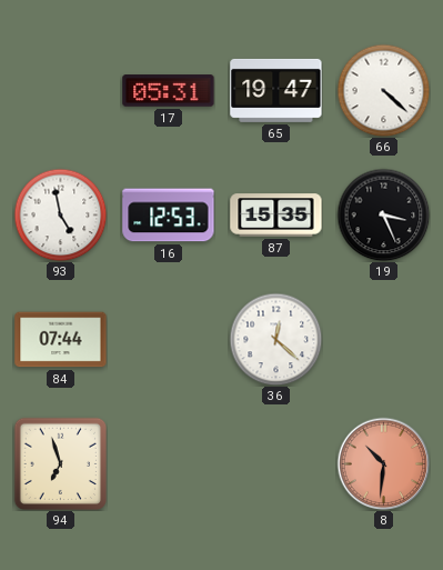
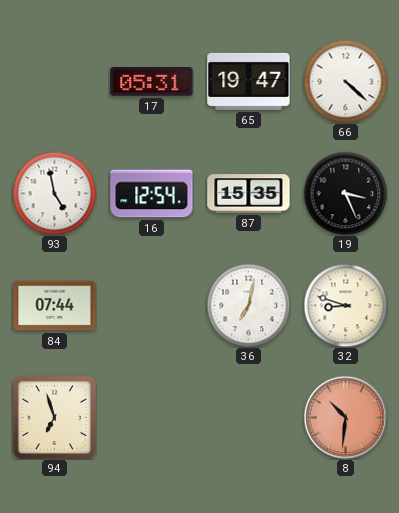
16: 12:53 -> 12:54 (152, 194)
36: 12:22 -> 7:02 (248, 305)
32: none -> 8:48 (345, 305)
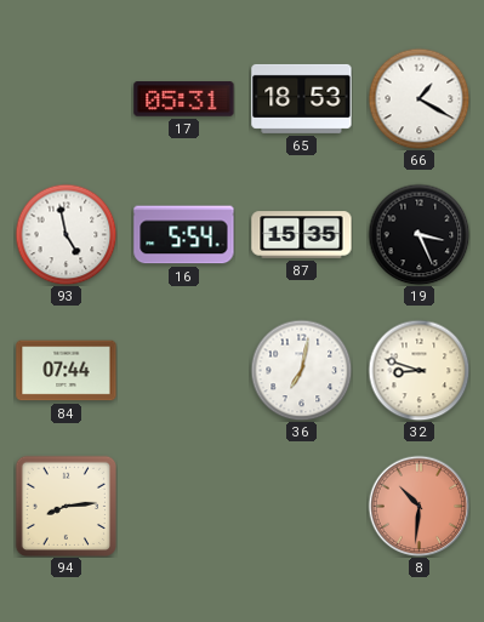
65: 19:47 -> 18:53 (302, 98)
66: 4:22 -> 1:20 (418, 98)
16: 12:54 -> 5:54 (184, 235)
94: 6:57 -> 8:14 (66, 506)
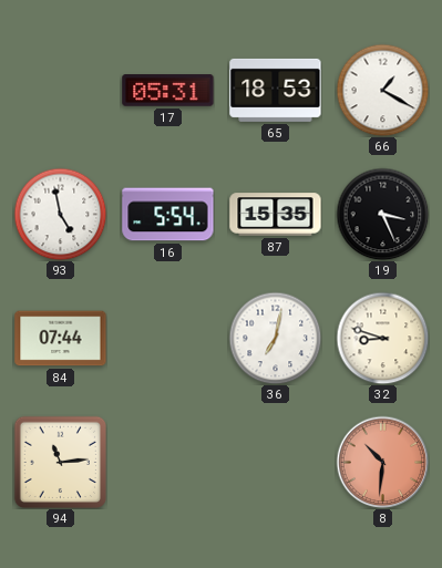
94: 8:14 -> 11:14 (60, 462)
